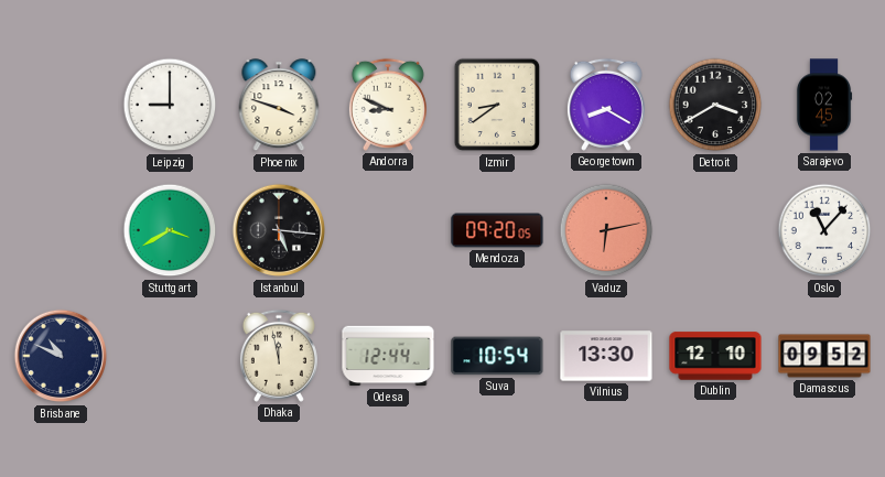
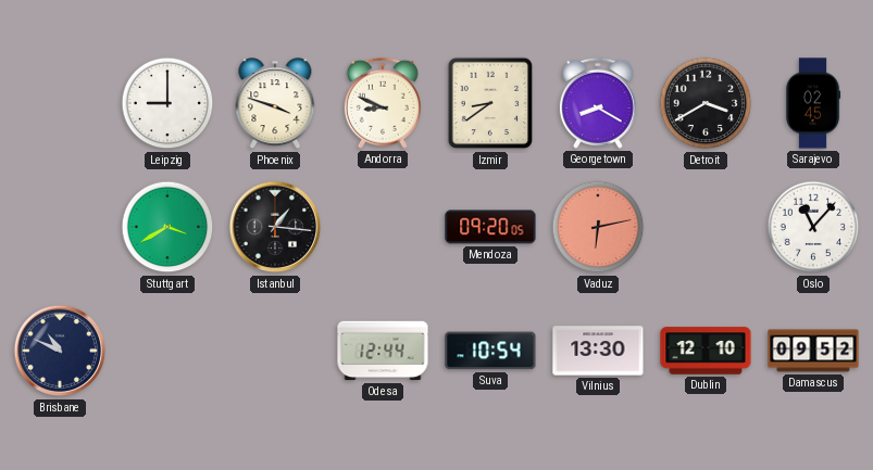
Istanbul: 5:16 -> 1:16 (275, 227)
Dhaka: 11:58 -> none (279, 356)
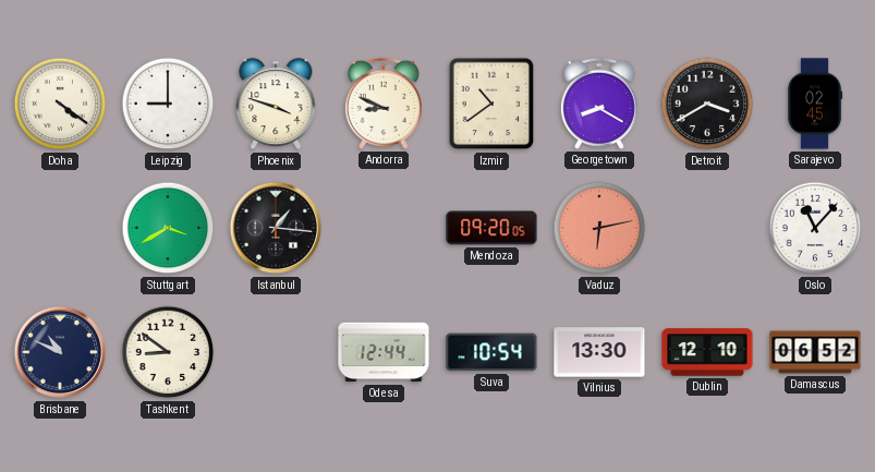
Doha: none -> 4:21 (60, 104)
Izmir: 8:39 -> 10:39 (491, 104)
Tashkent: none -> 8:51 (168, 352)
Damascus: 09:52 -> 06:52 (815, 352)
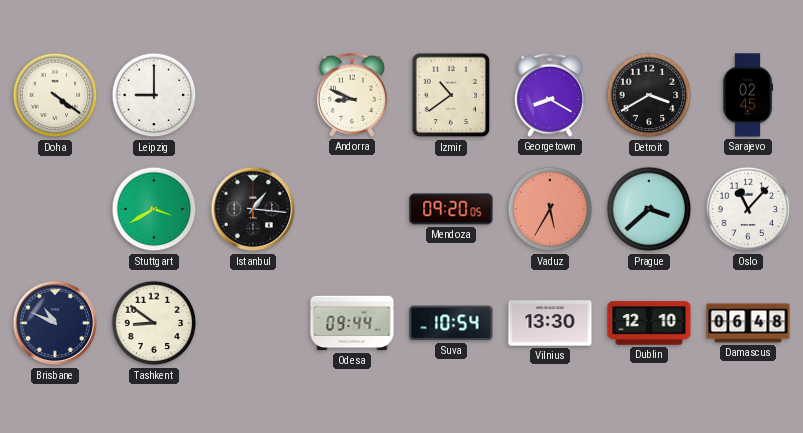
Phoenix: 3:48 -> none (276, 105)
Vaduz: 6:13 -> 5:35 (550, 209)
Prague: none -> 3:38 (649, 209)
Odesa: 12:44 -> 09:44 (352, 323)
Damascus: 06:52 -> 06:48 (748, 323)
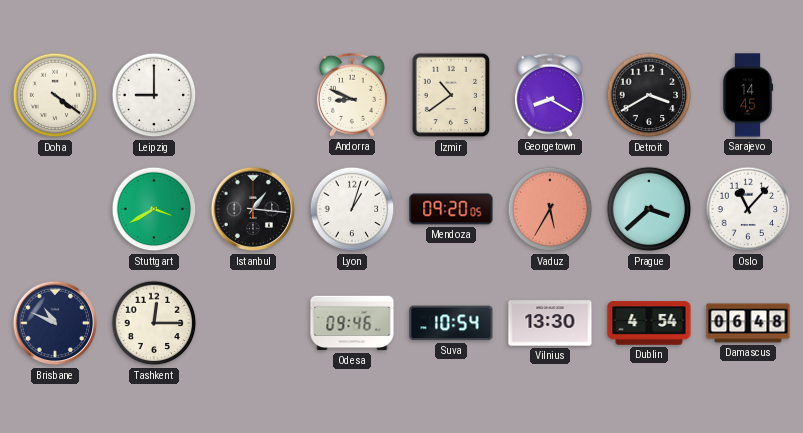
Sarajevo: 02:45 -> 14:45 (748, 95)
Lyon: none -> 1:03 (352, 209)
Tashkent: 8:51 -> 12:15 (154, 323)
Odesa: 09:44 -> 09:46 (352, 323)
Dublin: 12:10 -> 4:54 (649, 323)
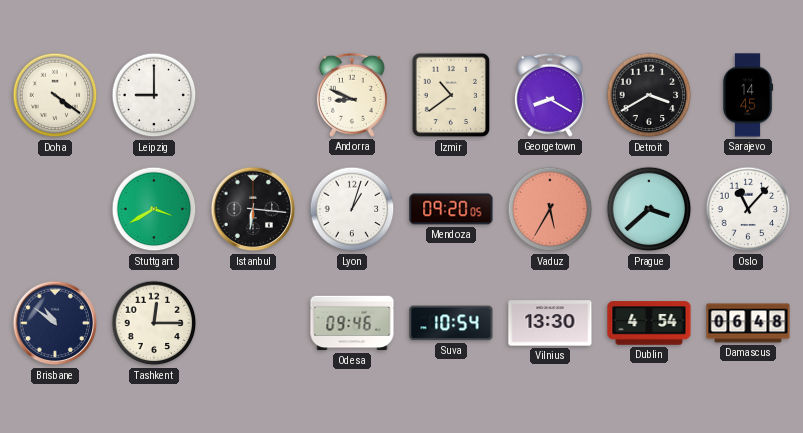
Istanbul: 1:16 -> 6:16 (253, 209)
Brisbane: 10:49 -> 10:51 (55, 323)
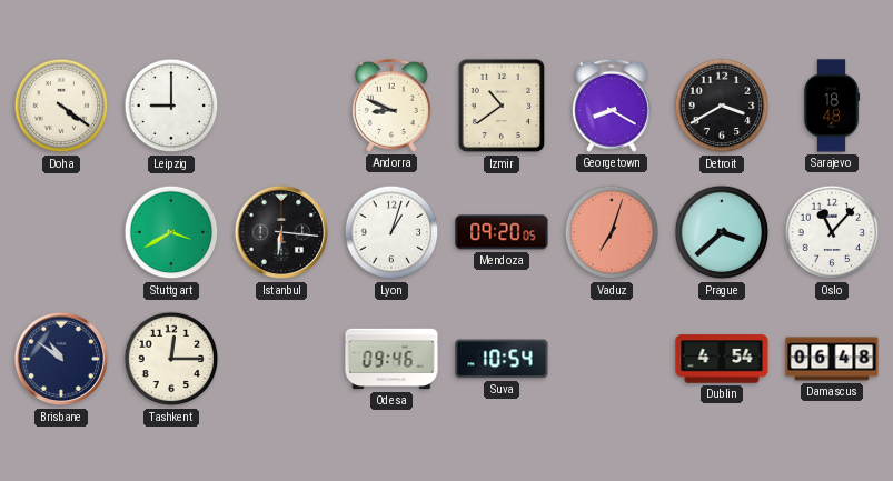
Sarajevo: 14:45 -> 18:48 (832, 106)
Vaduz: 5:35 -> 7:03 (612, 232)
Vilnius: 13:30 -> none (550, 323)
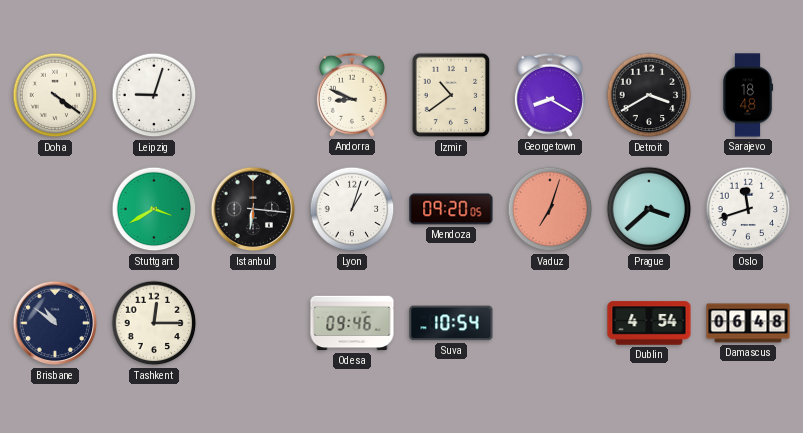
Leipzig: 9:00 -> 9:03 (154, 95)
Oslo: 11:07 -> 11:42 (748, 209)
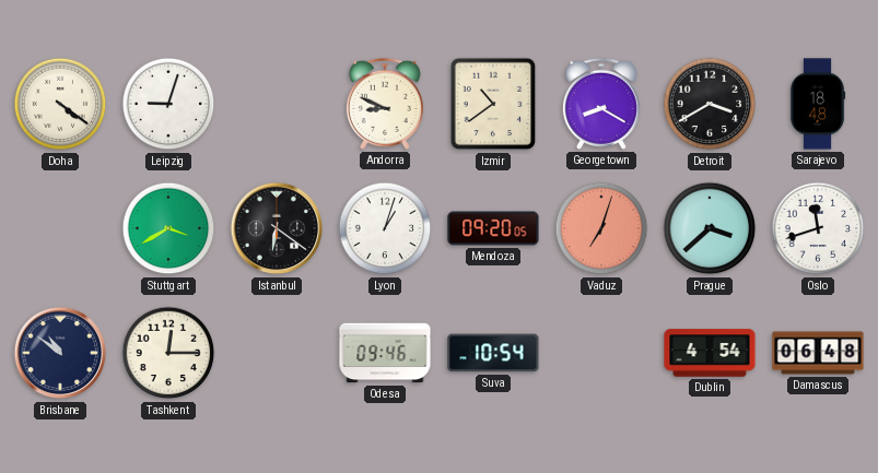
Istanbul: 6:16 -> 6:21 (277, 228)
